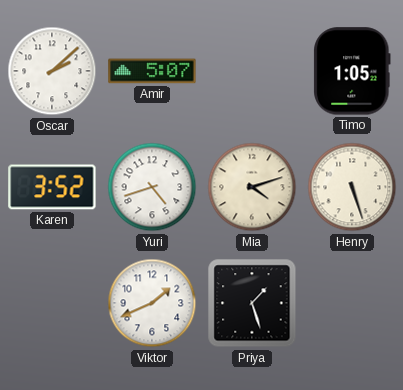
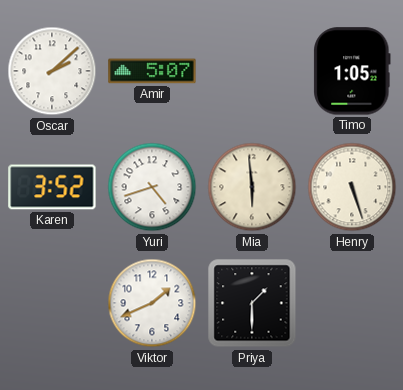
Mia: 4:12 -> 5:59 (252, 187)
Priya: 1:27 -> 1:30 (252, 303)
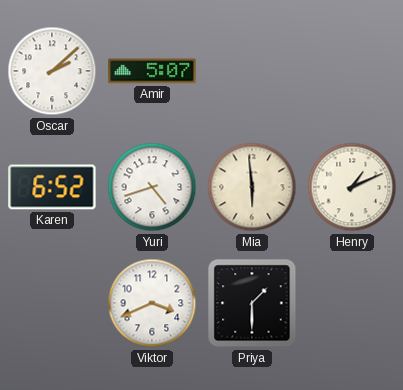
Timo: 1:05 -> none (352, 71)
Karen: 3:52 -> 6:52 (52, 187)
Henry: 5:27 -> 1:11 (352, 187)
Viktor: 1:41 -> 3:41 (152, 303)
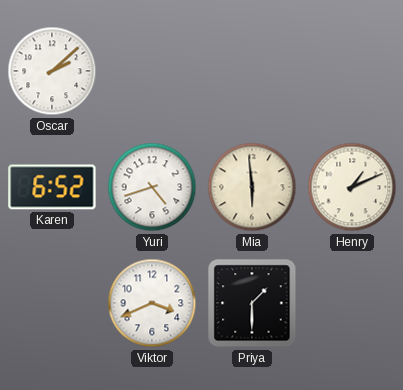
Amir: 5:07 -> none (152, 71)
